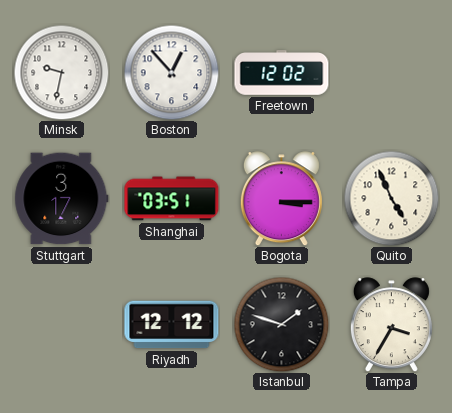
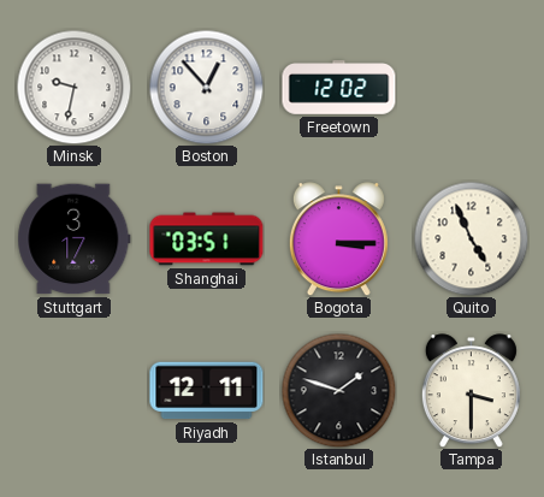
Riyadh: 12:12 -> 12:11 (207, 391)
Tampa: 3:35 -> 3:30 (471, 391)
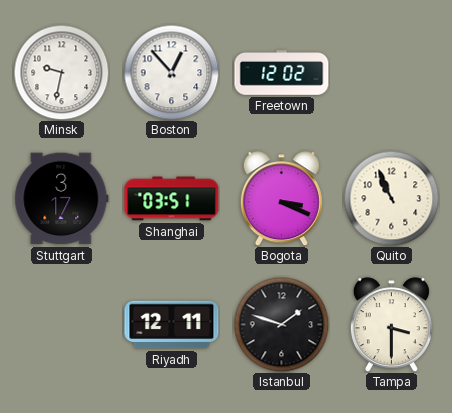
Bogota: 3:15 -> 3:19 (281, 199)
Quito: 4:56 -> 10:56 (391, 198)
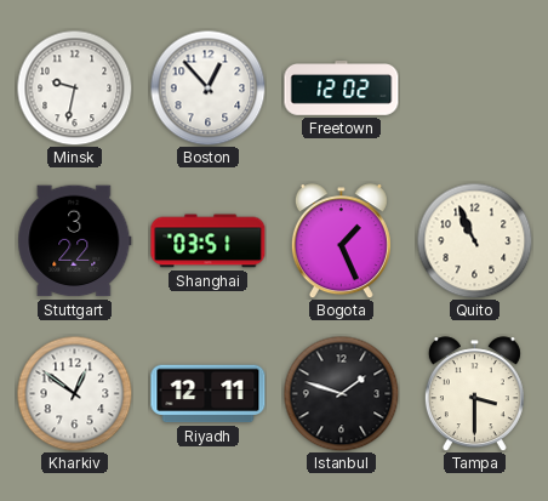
Stuttgart: 3:17 -> 3:22 (75, 241)
Bogota: 3:19 -> 1:26 (341, 241)
Kharkiv: none -> 12:51 (74, 393)
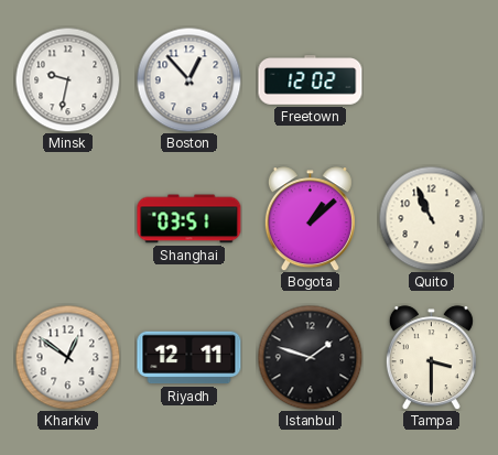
Stuttgart: 3:22 -> none (75, 241)
Bogota: 1:26 -> 1:08 (310, 219)
